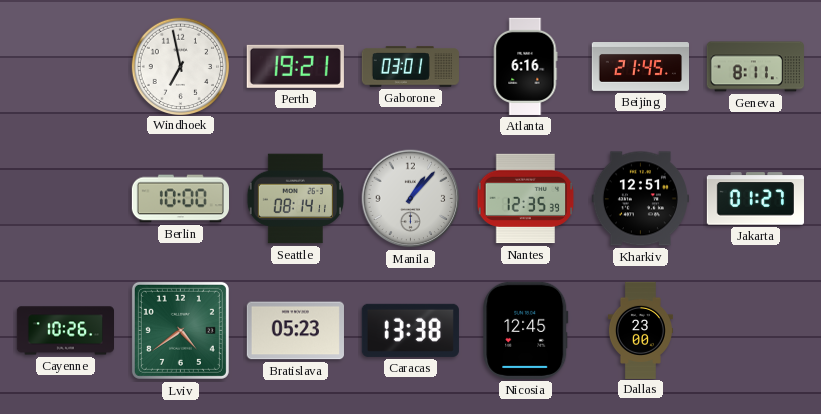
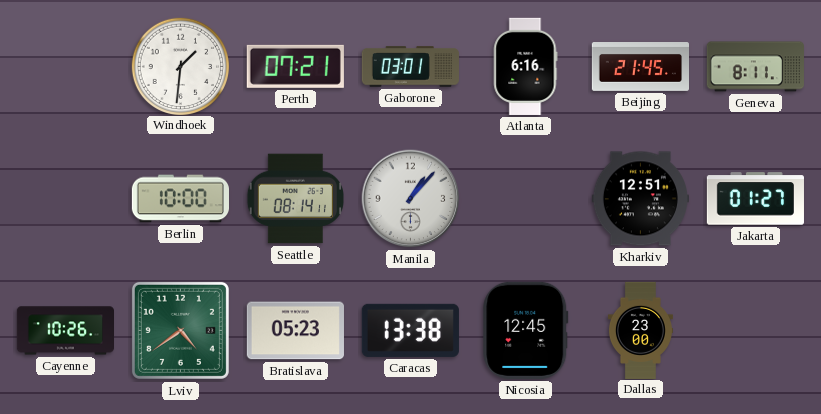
Windhoek: 6:58 -> 1:31 (180, 66)
Perth: 19:21 -> 07:21 (295, 66)
Nantes: 12:35 -> none (526, 199)
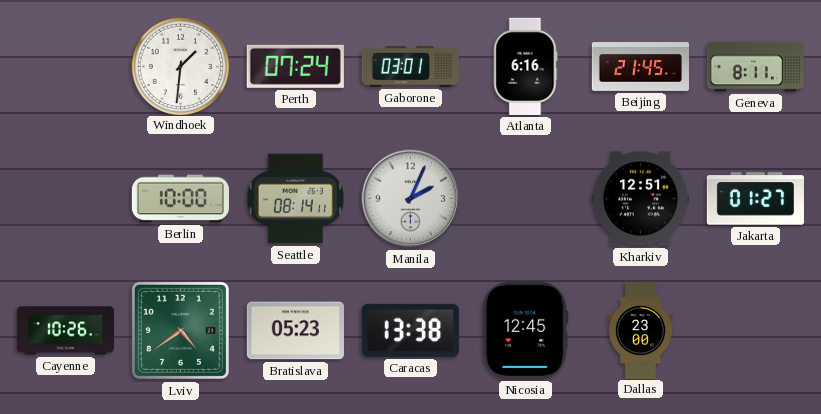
Perth: 07:21 -> 07:24 (295, 66)
Manila: 1:07 -> 2:04 (411, 199)
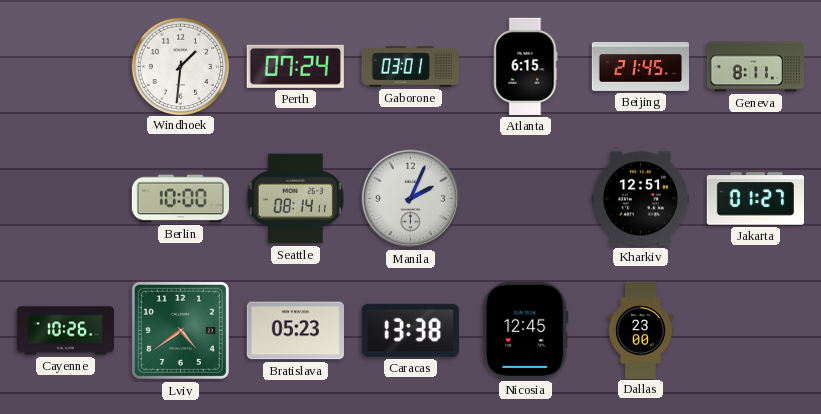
Atlanta: 6:16 -> 6:15 (526, 66)
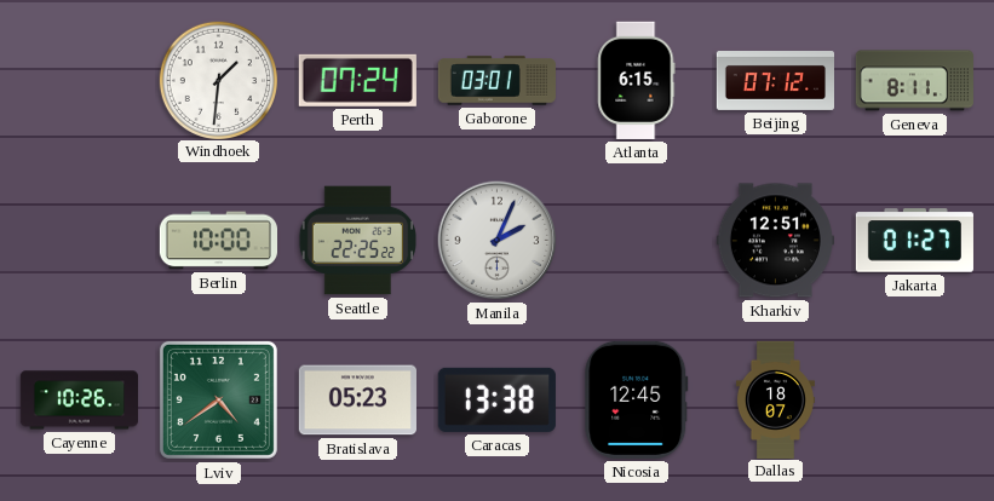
Beijing: 21:45 -> 07:12 (775, 81)
Seattle: 08:14 -> 22:25 (357, 241)
Dallas: 23:00 -> 18:07 (775, 399)
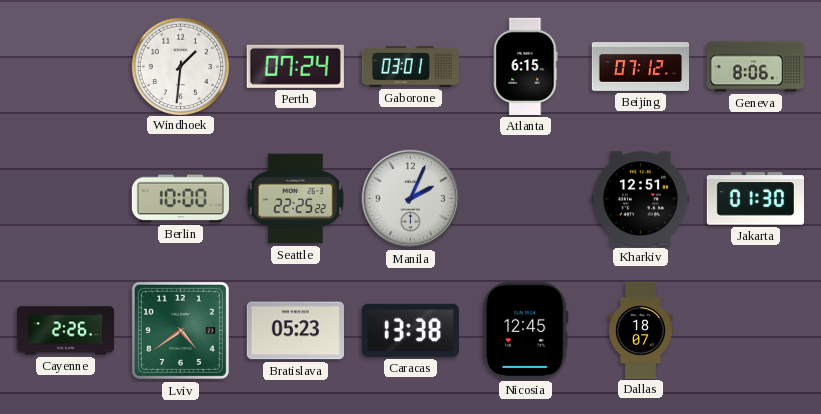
Geneva: 8:11 -> 8:06 (755, 67)
Jakarta: 01:27 -> 01:30 (755, 199)
Cayenne: 10:26 -> 2:26 (65, 331)
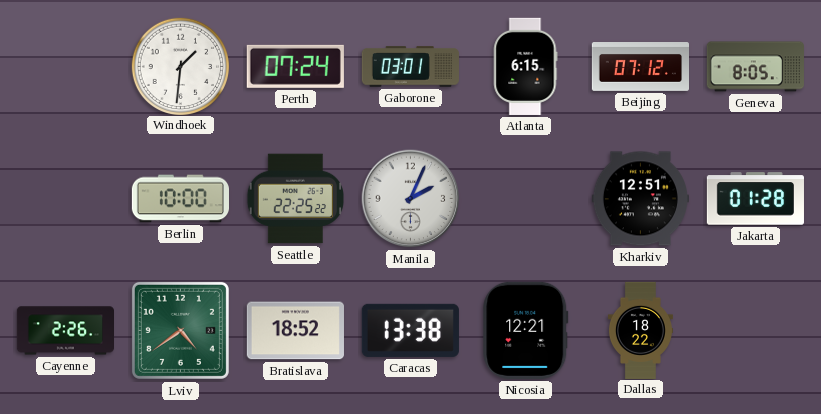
Geneva: 8:06 -> 8:05 (755, 67)
Jakarta: 01:30 -> 01:28 (755, 199)
Bratislava: 05:23 -> 18:52 (295, 331)
Nicosia: 12:45 -> 12:21 (526, 330)
Dallas: 18:07 -> 18:22 (640, 330)
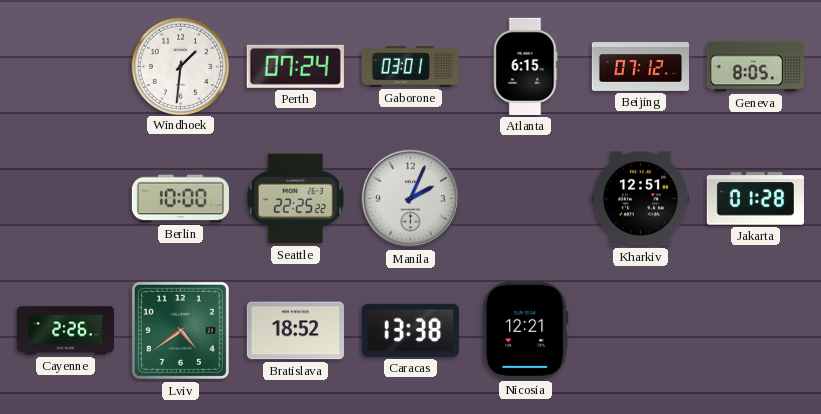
Dallas: 18:22 -> none (640, 330)
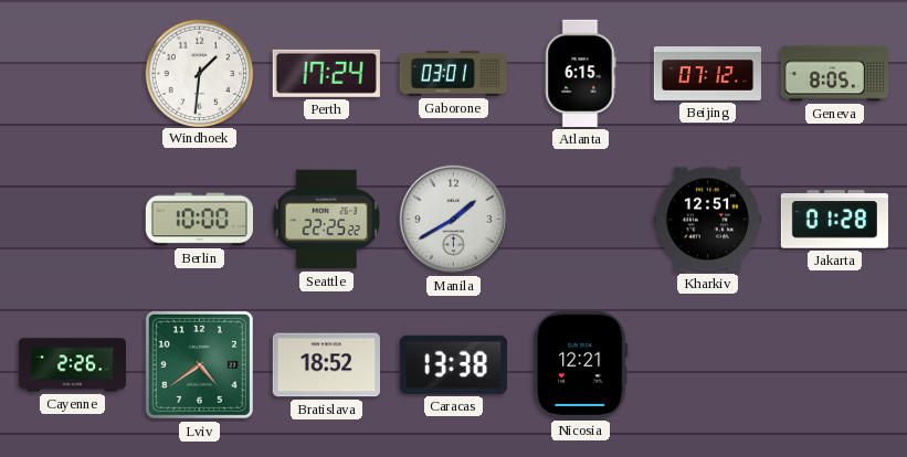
Perth: 07:24 -> 17:24 (326, 73)
Manila: 2:04 -> 1:40 (454, 220)
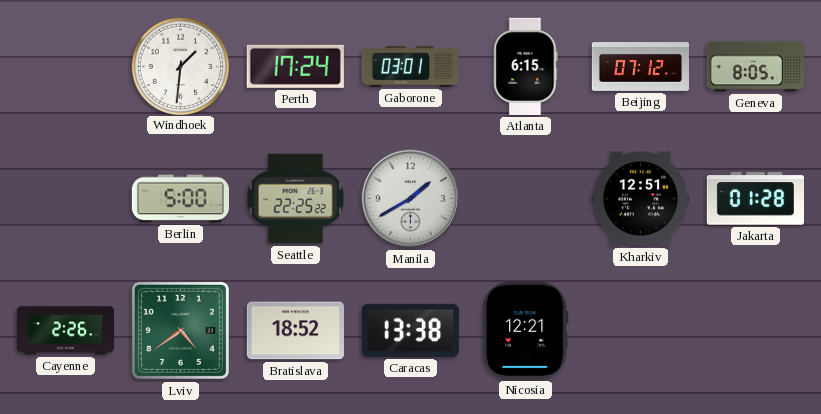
Berlin: 10:00 -> 5:00 (180, 199)
